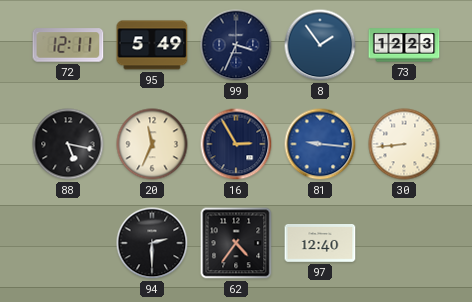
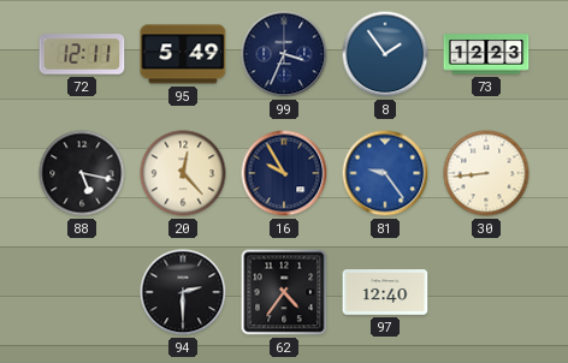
20: 11:34 -> 12:23 (183, 173)
16: 2:55 -> 9:55 (284, 173)
81: 9:16 -> 9:24 (385, 173)
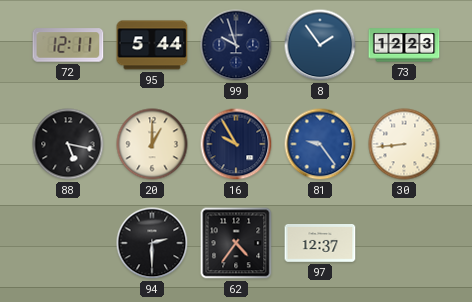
95: 5:49 -> 5:44 (152, 45)
99: 3:34 -> 9:57 (236, 45)
20: 12:23 -> 1:00 (152, 144)
97: 12:40 -> 12:37 (320, 243)
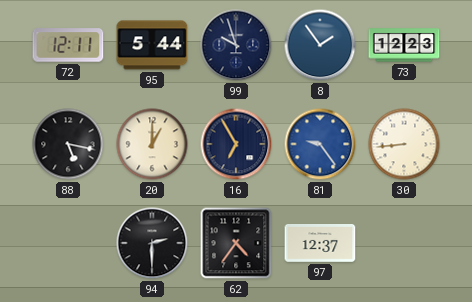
16: 9:55 -> 6:55 (236, 144)
